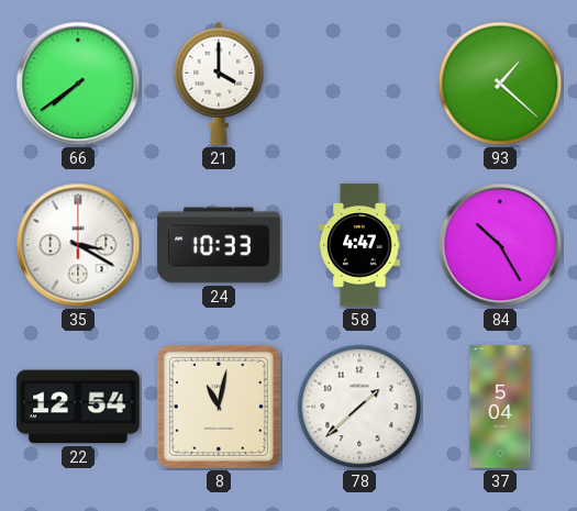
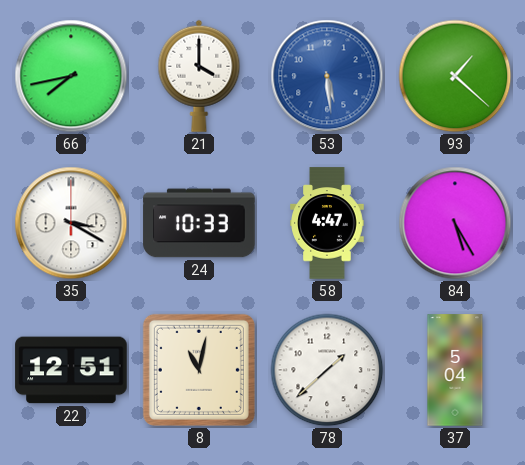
66: 7:39 -> 7:43 (71, 76)
53: none -> 5:29 (327, 76)
84: 10:25 -> 5:25 (455, 223)
22: 12:54 -> 12:51 (71, 370)
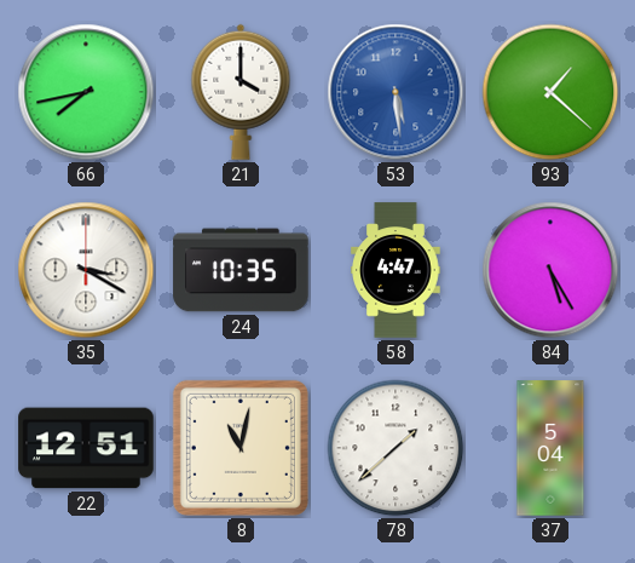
24: 10:33 -> 10:35 (241, 270)
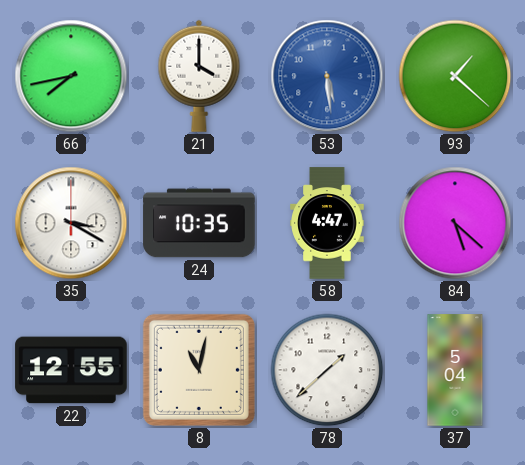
84: 5:25 -> 5:22 (455, 223)
22: 12:51 -> 12:55 (71, 370)
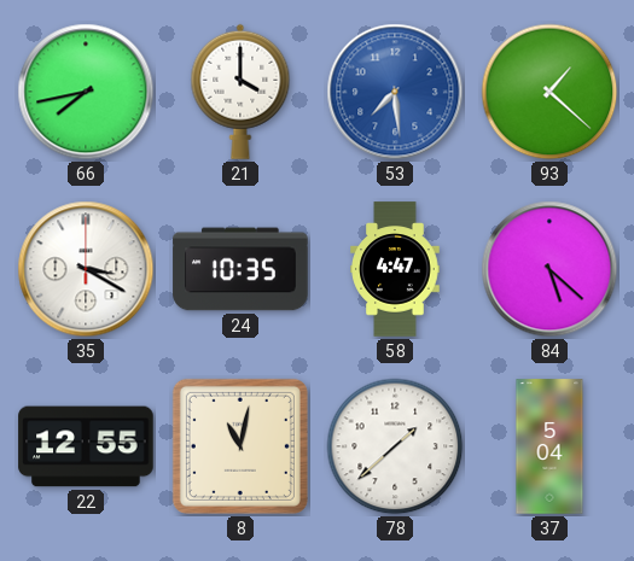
53: 5:29 -> 7:29 (395, 92)
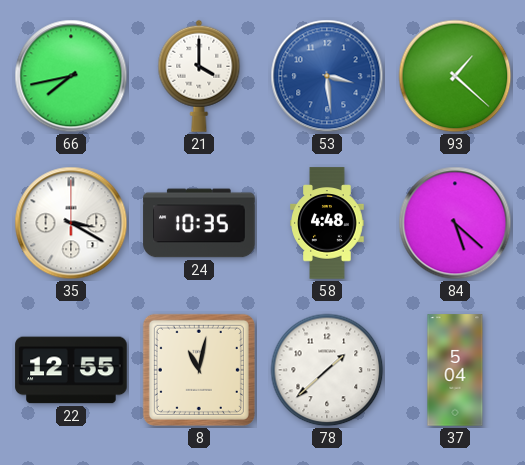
53: 7:29 -> 3:29 (327, 76)
58: 4:47 -> 4:48 (327, 223)
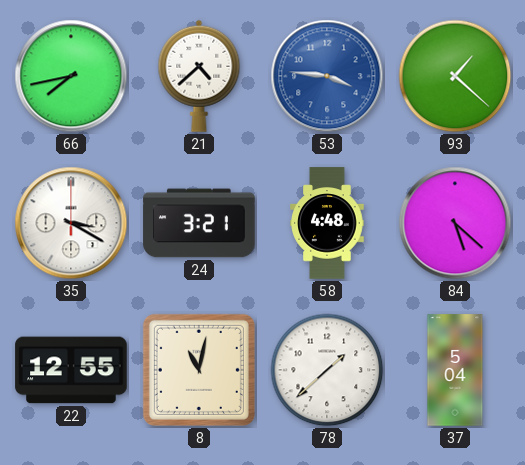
21: 4:00 -> 4:38 (199, 76)
53: 3:29 -> 3:46 (327, 76)
24: 10:35 -> 3:21 (199, 223)
